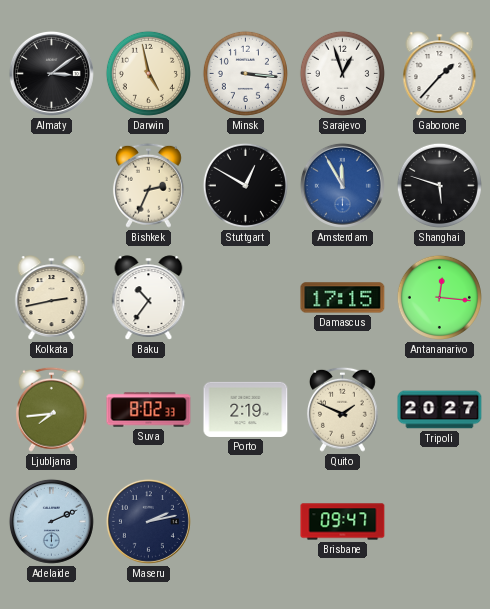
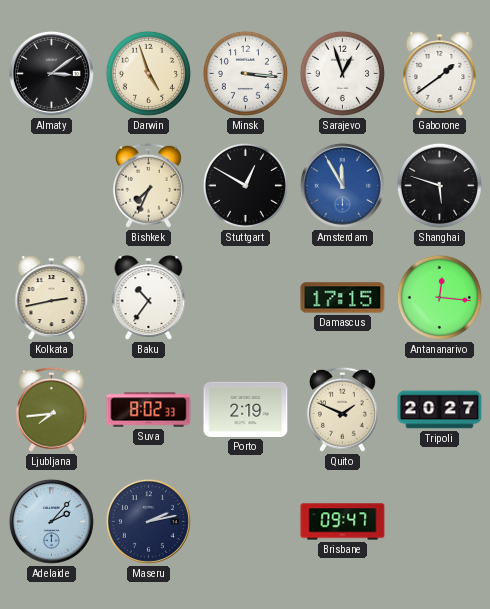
Darwin: 4:58 -> 4:57 (148, 73)
Gaborone: 1:37 -> 1:39 (440, 74)
Bishkek: 2:34 -> 7:34 (148, 185)
Adelaide: 2:11 -> 2:07 (51, 521)
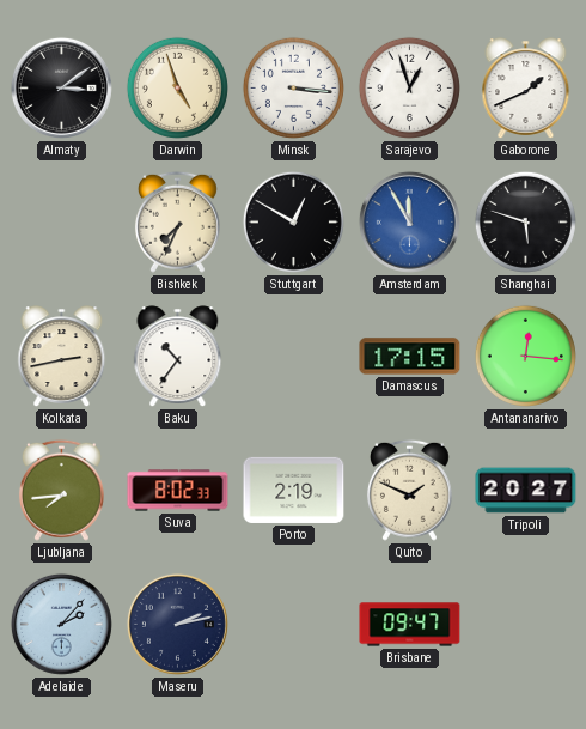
Gaborone: 1:39 -> 1:41 (526, 89)
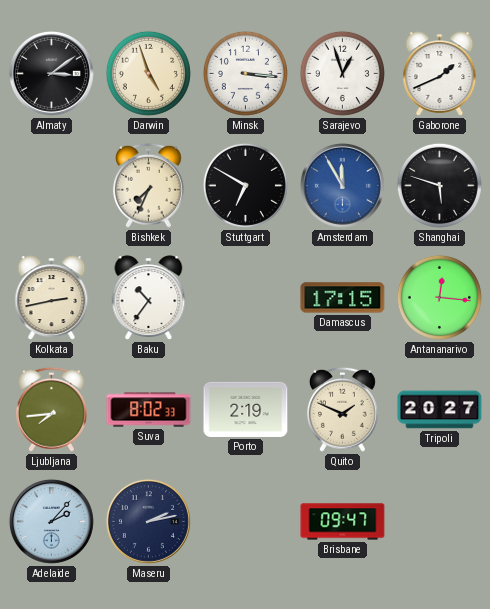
Stuttgart: 12:50 -> 6:50 (245, 185)
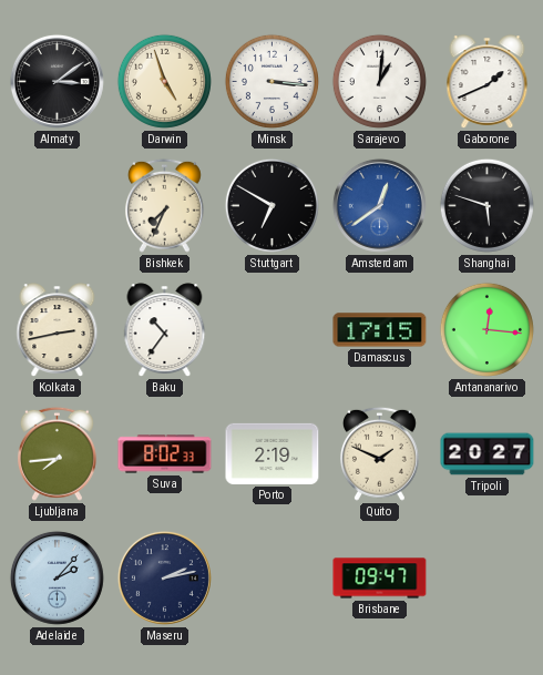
Sarajevo: 12:57 -> 1:01 (379, 81)
Amsterdam: 11:55 -> 12:39 (379, 205)
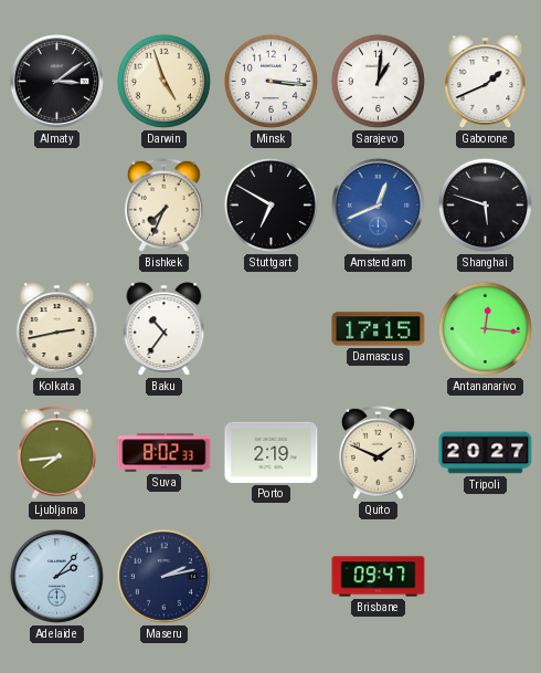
Amsterdam: 12:39 -> 12:41 (378, 204)
